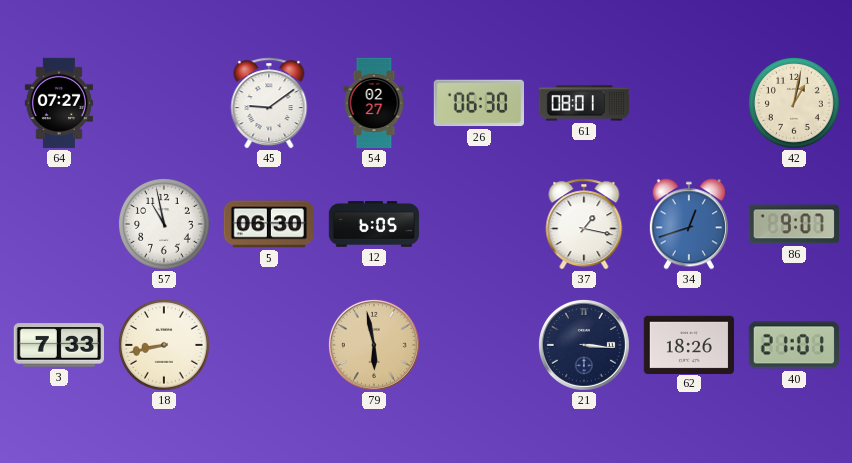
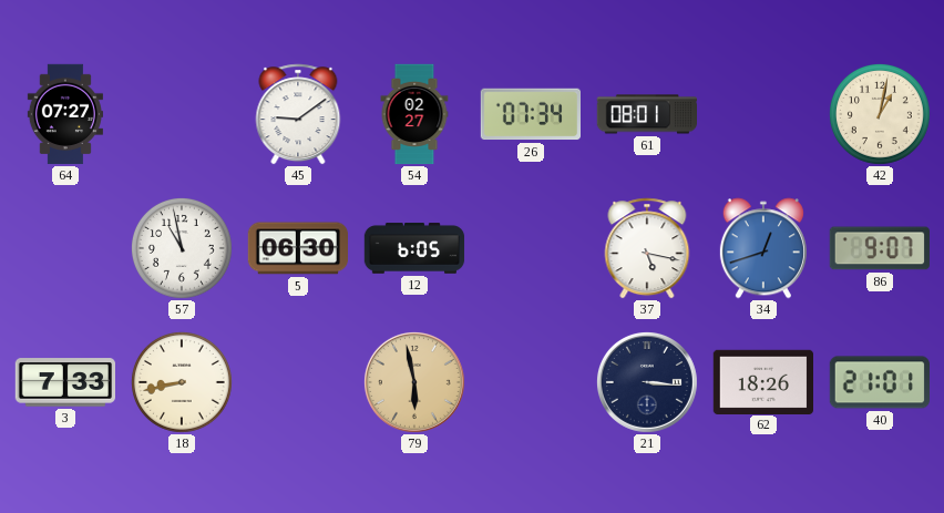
26: 06:30 -> 07:34 (530, 114)
37: 1:17 -> 5:17 (647, 248)
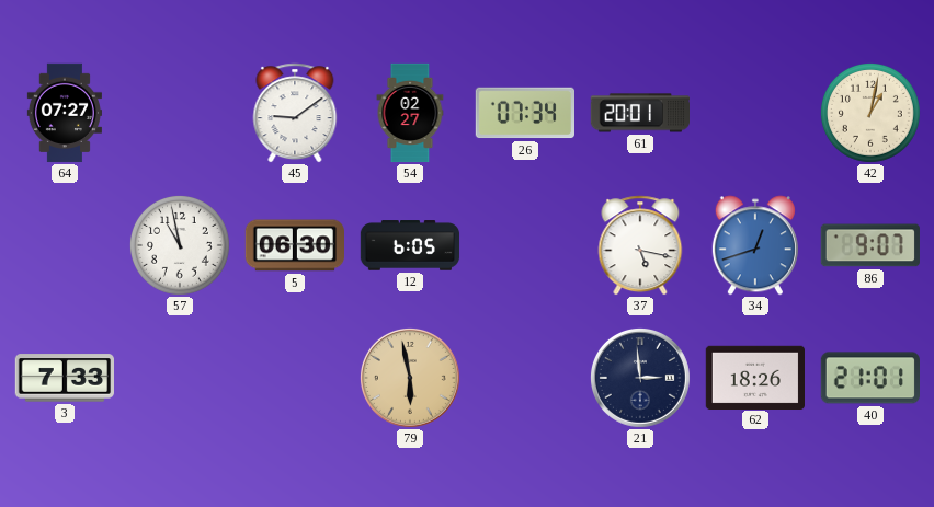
61: 08:01 -> 20:01 (639, 113)
18: 8:43 -> none (182, 382)
21: 3:16 -> 2:59 (640, 378)
